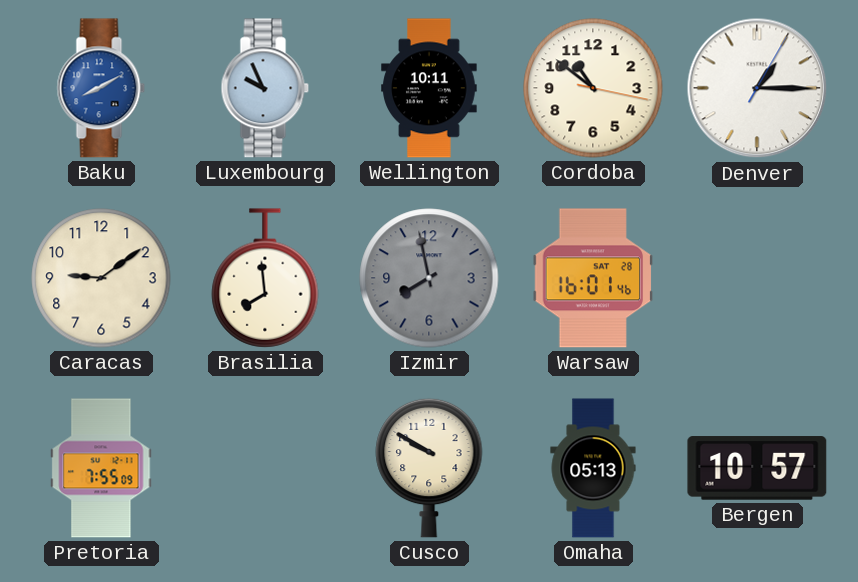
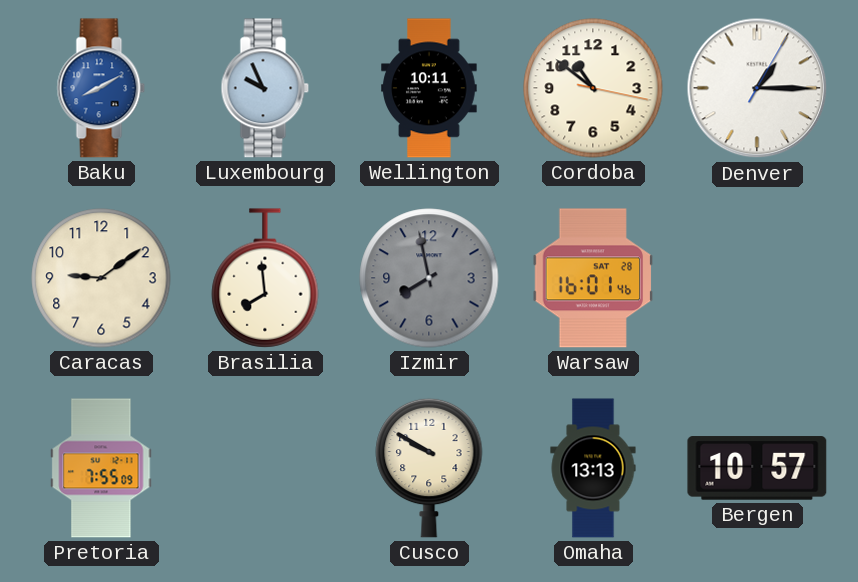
Omaha: 05:13 -> 13:13 (593, 468)
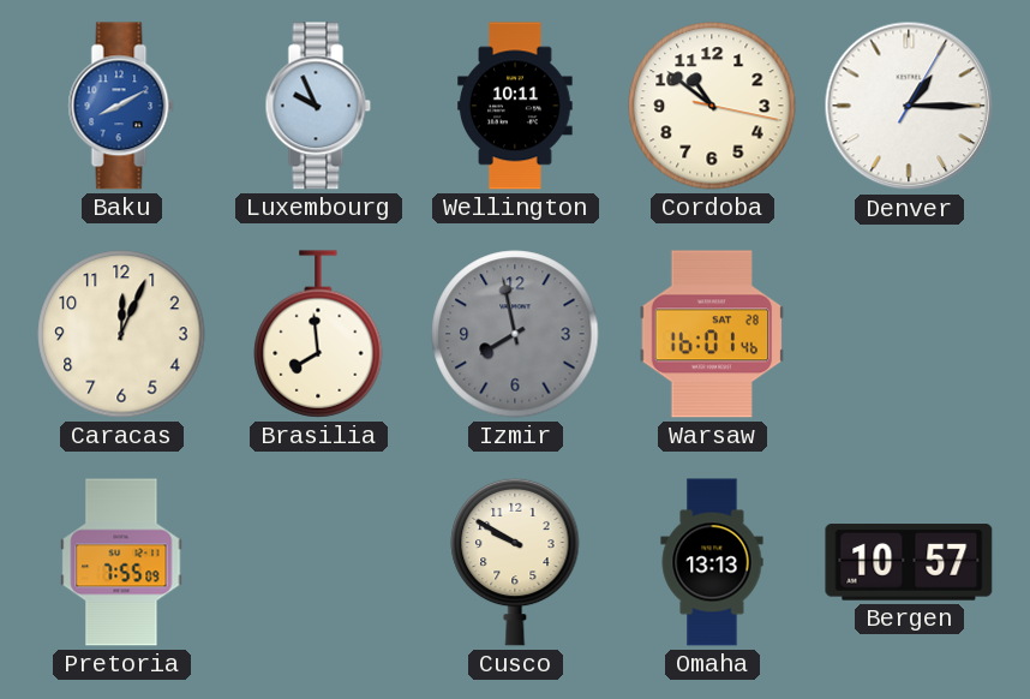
Caracas: 9:09 -> 12:04 (121, 334)
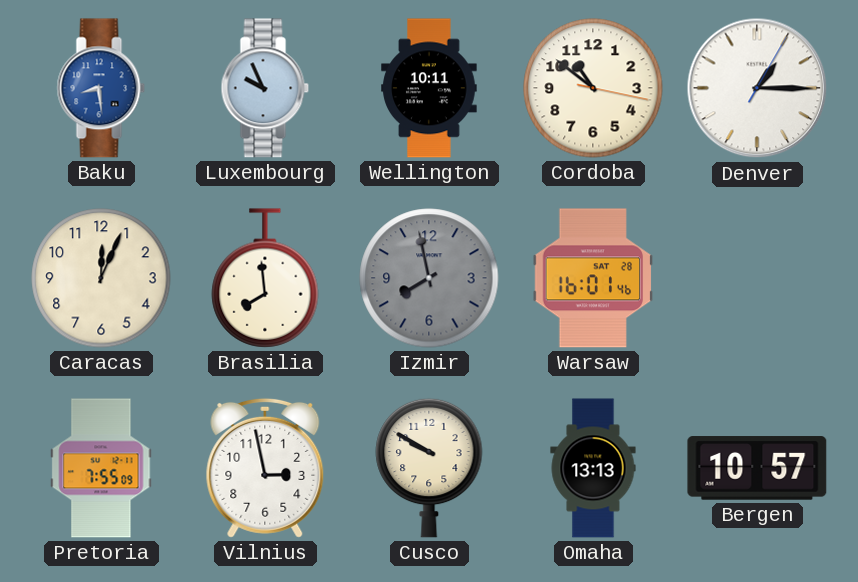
Baku: 8:10 -> 8:29 (101, 88)
Vilnius: none -> 2:58 (265, 468)
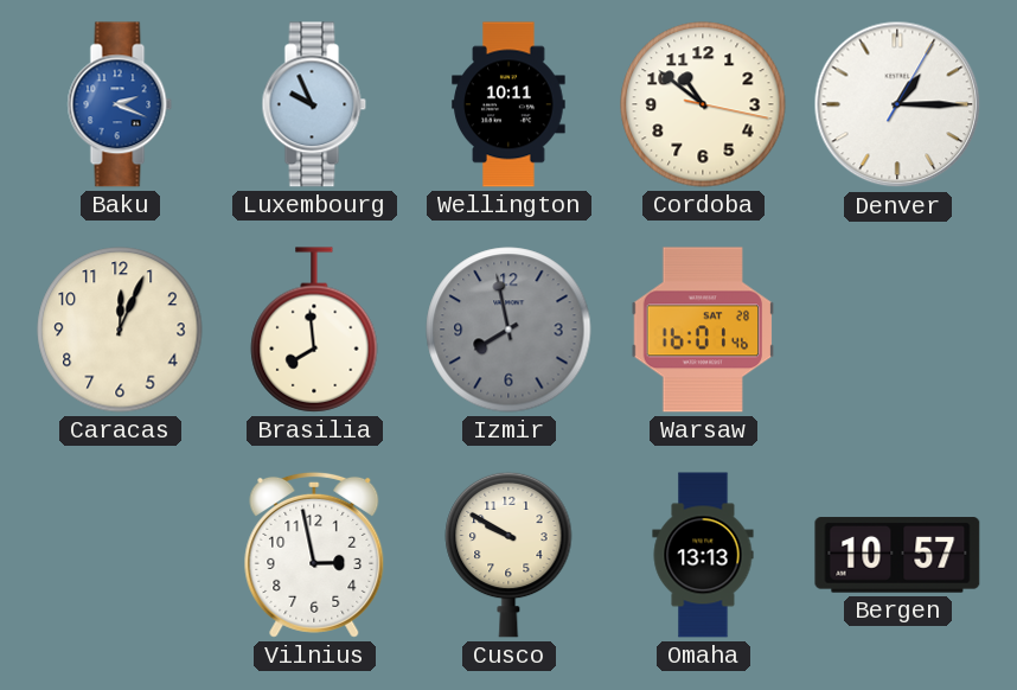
Baku: 8:29 -> 2:19 (120, 104)
Pretoria: 7:55 -> none (101, 468)
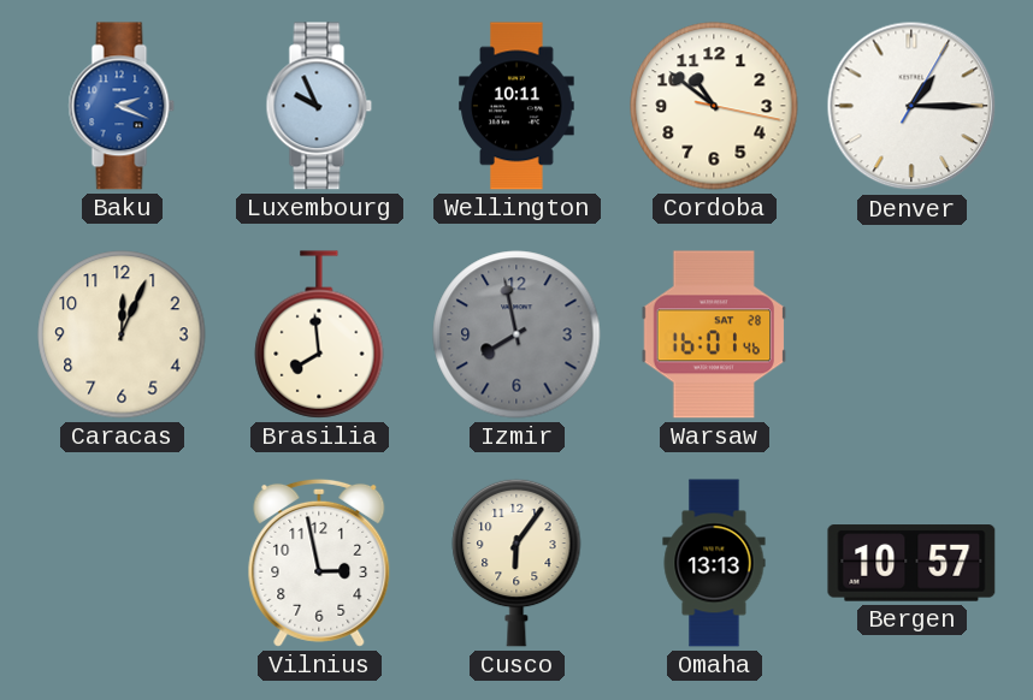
Cusco: 9:50 -> 6:06 (516, 563)
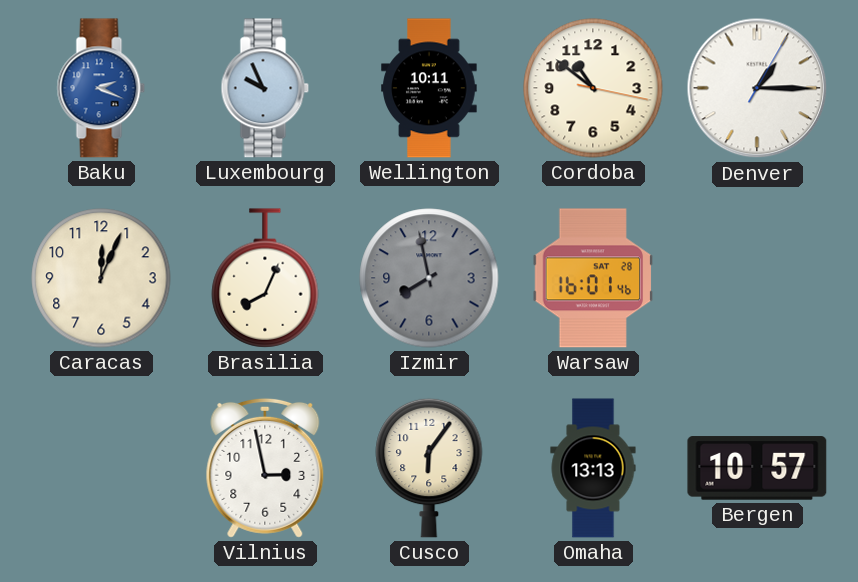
Brasilia: 7:59 -> 8:04 (265, 278)
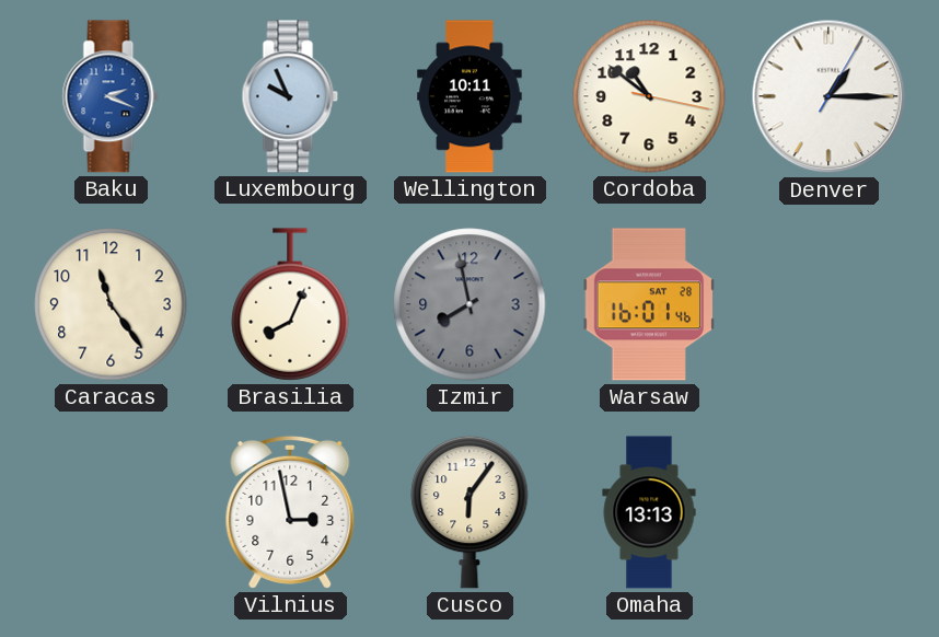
Caracas: 12:04 -> 11:24 (111, 304)
Bergen: 10:57 -> none (757, 468)
